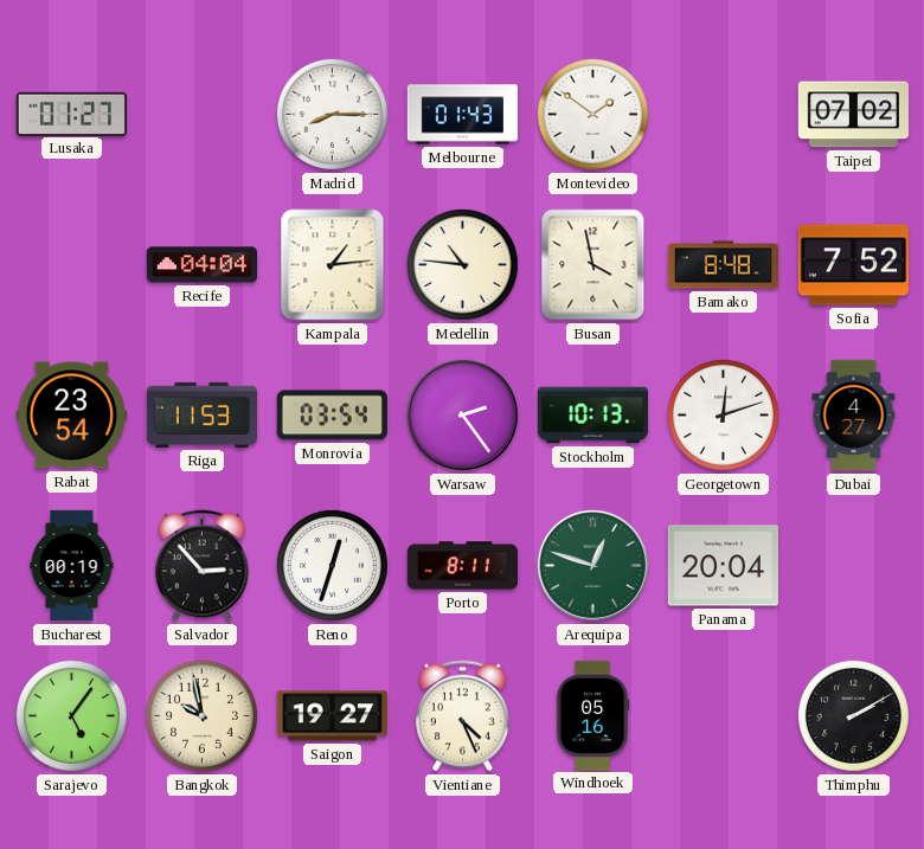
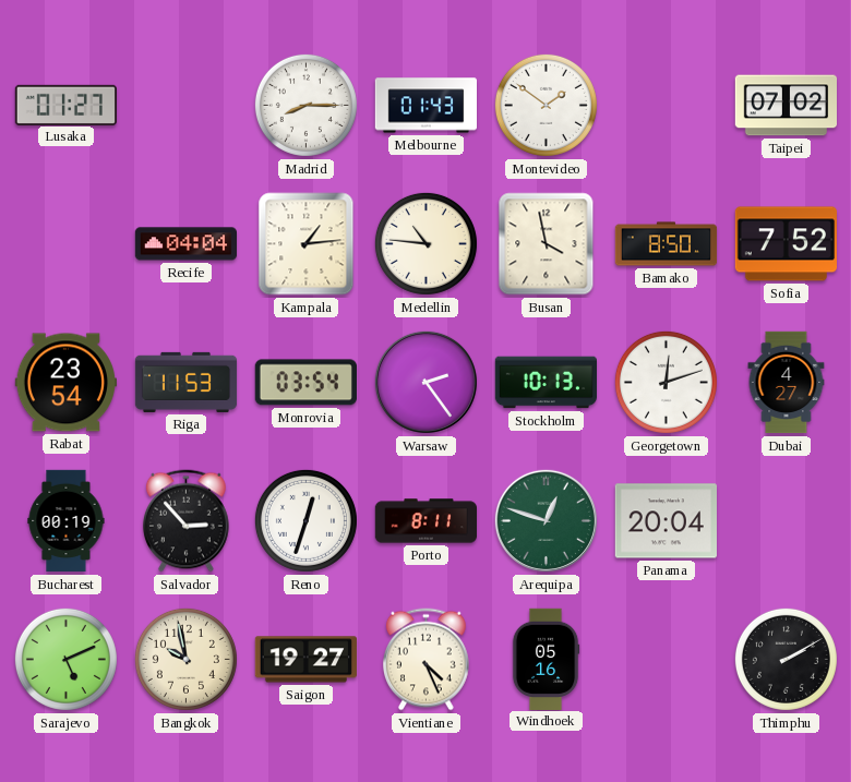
Bamako: 8:48 -> 8:50 (667, 244)
Sarajevo: 5:06 -> 5:11 (65, 659)
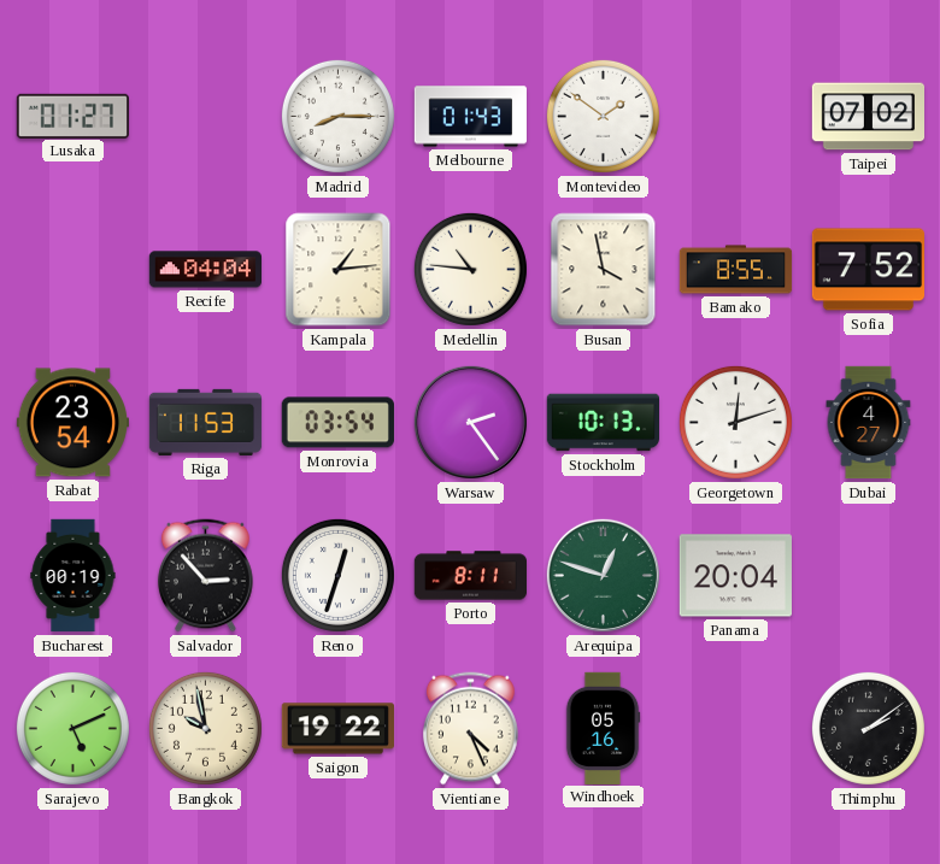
Bamako: 8:50 -> 8:55 (736, 270)
Saigon: 19:27 -> 19:22 (337, 729)
Thimphu: 2:10 -> 2:09 (868, 728)
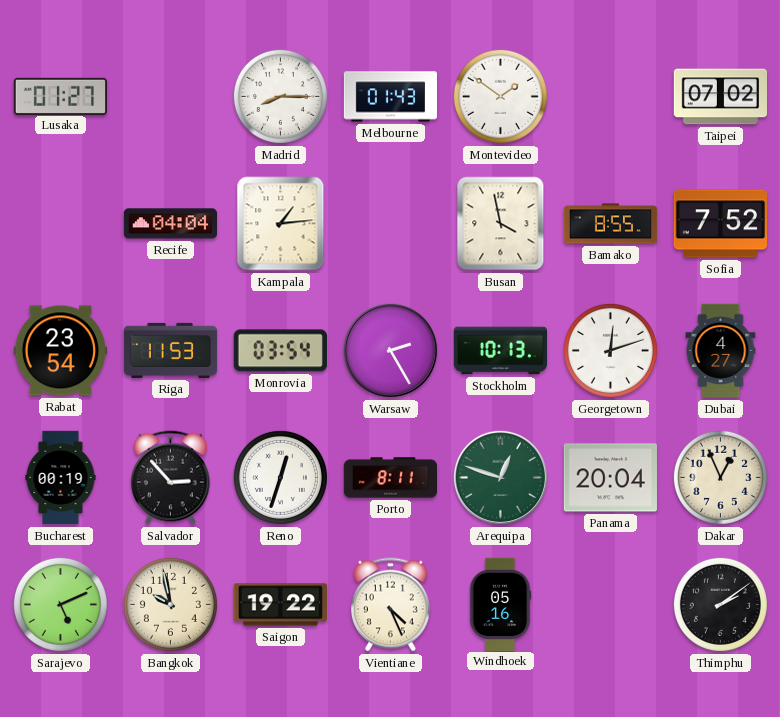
Medellin: 10:46 -> none (470, 269)
Warsaw: 2:24 -> 2:25 (390, 350)
Dakar: none -> 12:56 (720, 477)
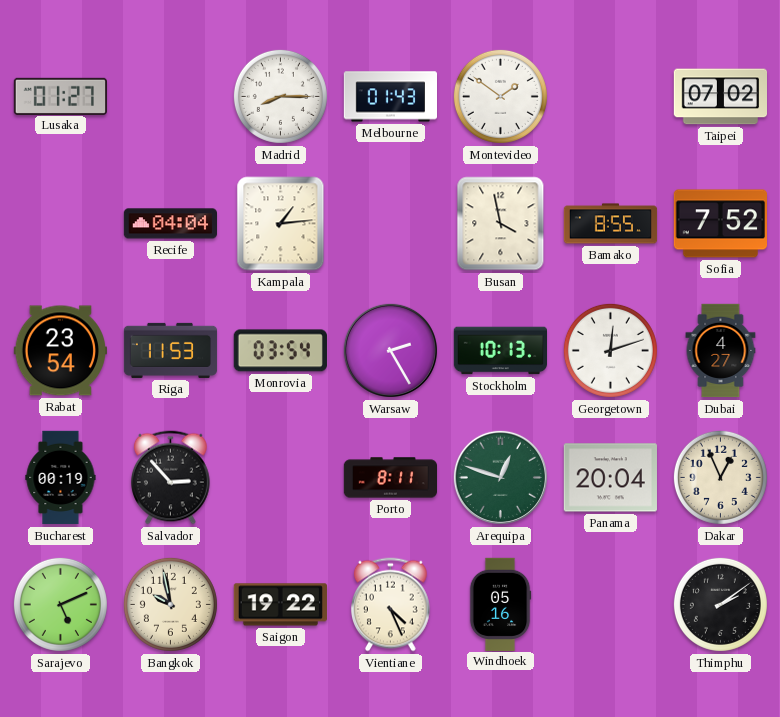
Reno: 12:33 -> none (280, 477)
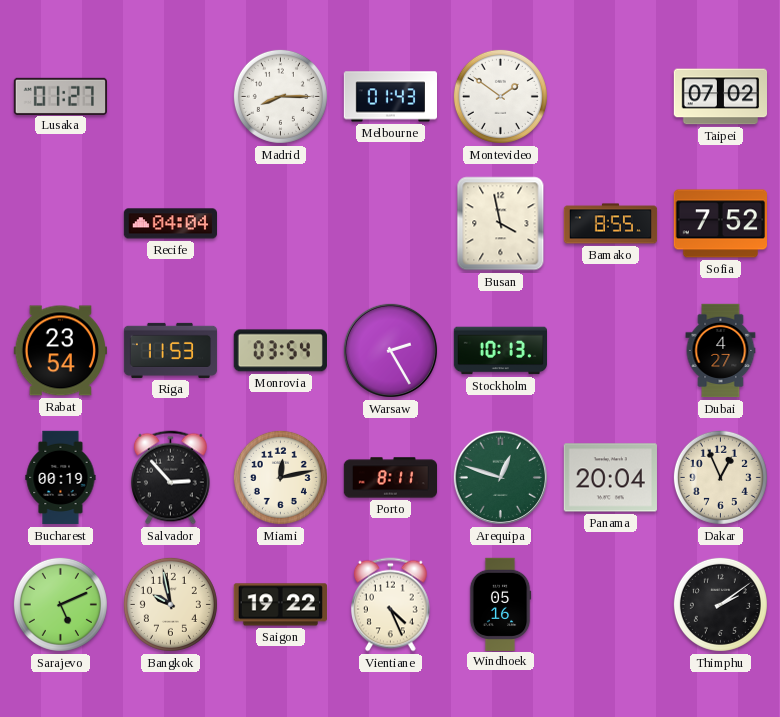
Kampala: 1:14 -> none (281, 224)
Georgetown: 12:12 -> none (610, 350)
Miami: none -> 12:13 (280, 477)
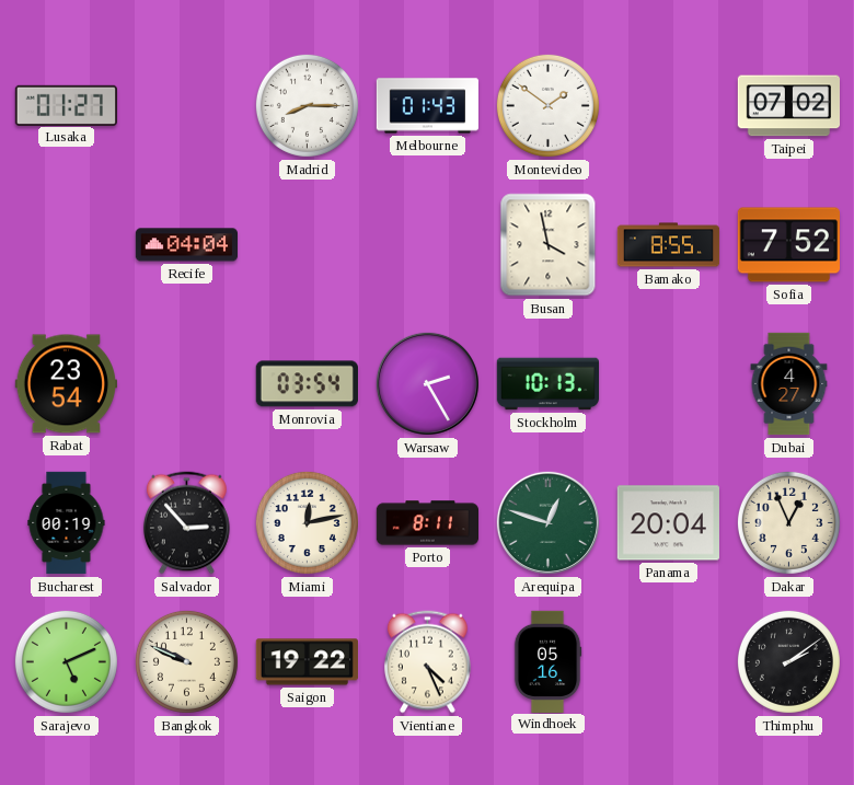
Riga: 11:53 -> none (171, 350)
Bangkok: 9:58 -> 9:49 (186, 661)
